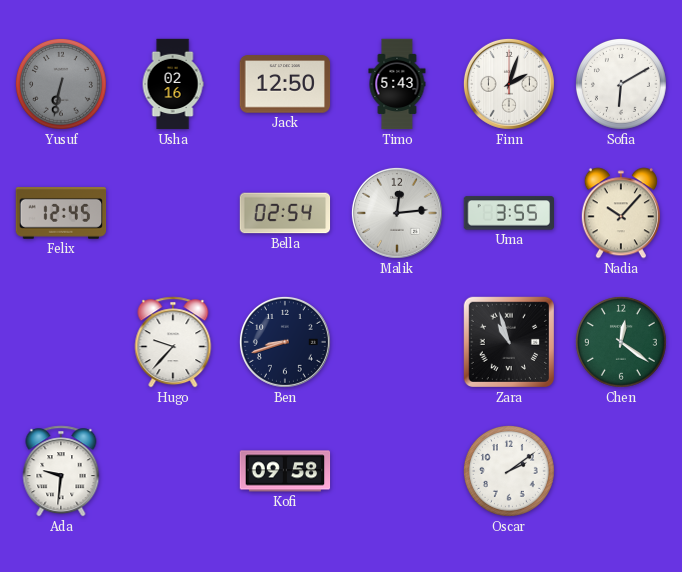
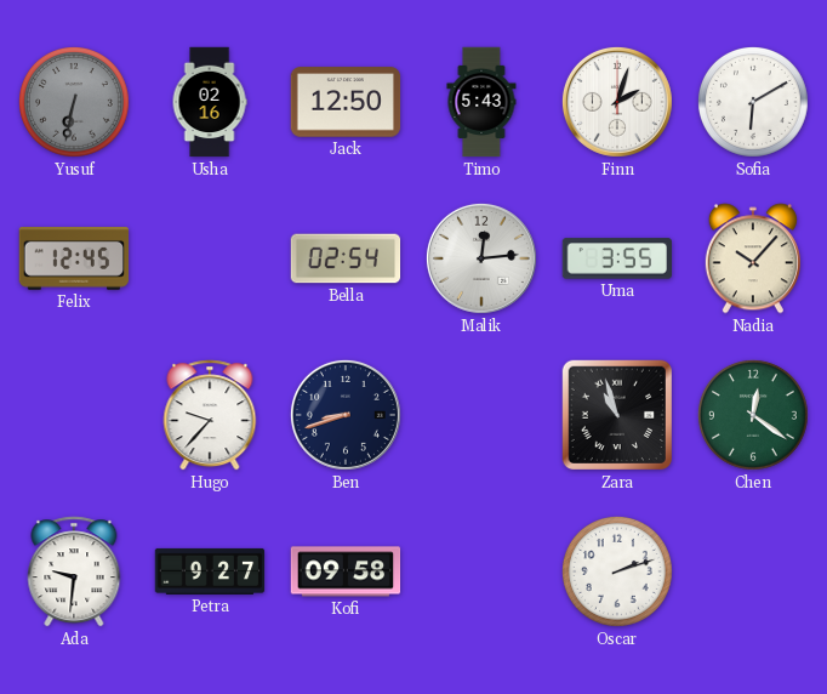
Petra: none -> 9:27 (210, 571)
Oscar: 2:09 -> 2:12 (617, 571)
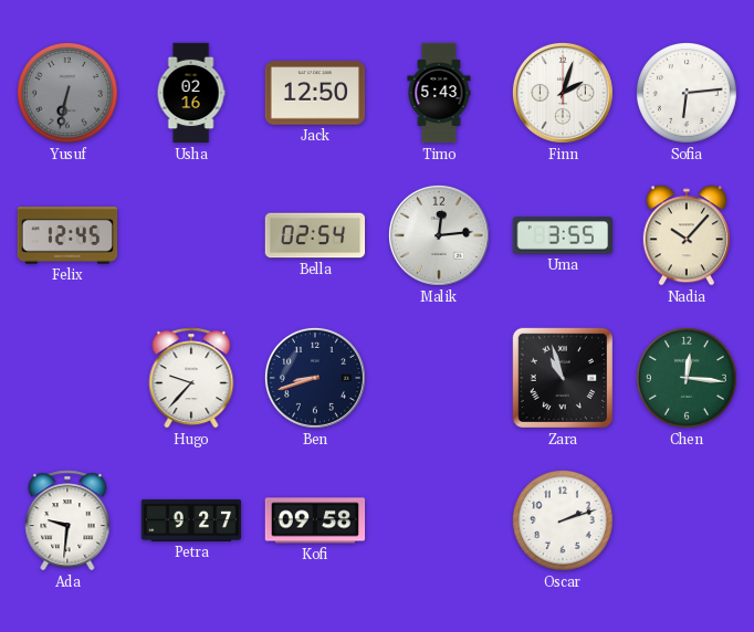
Sofia: 6:10 -> 6:14 (687, 93)
Chen: 12:21 -> 12:16 (687, 378)
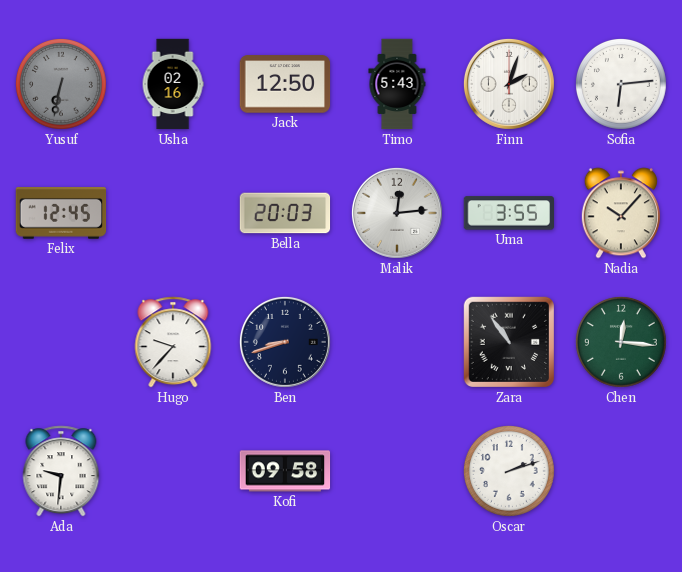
Bella: 02:54 -> 20:03 (285, 213)
Zara: 10:57 -> 10:54 (509, 342)
Petra: 9:27 -> none (191, 520)
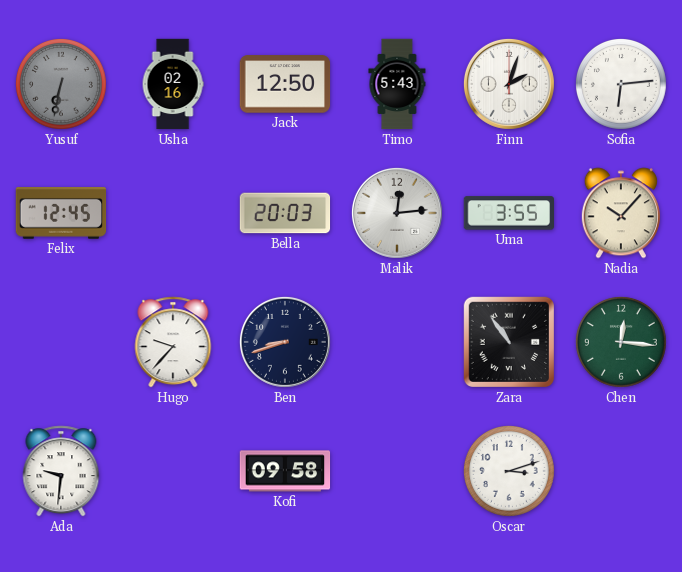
Oscar: 2:12 -> 3:12 (509, 471)
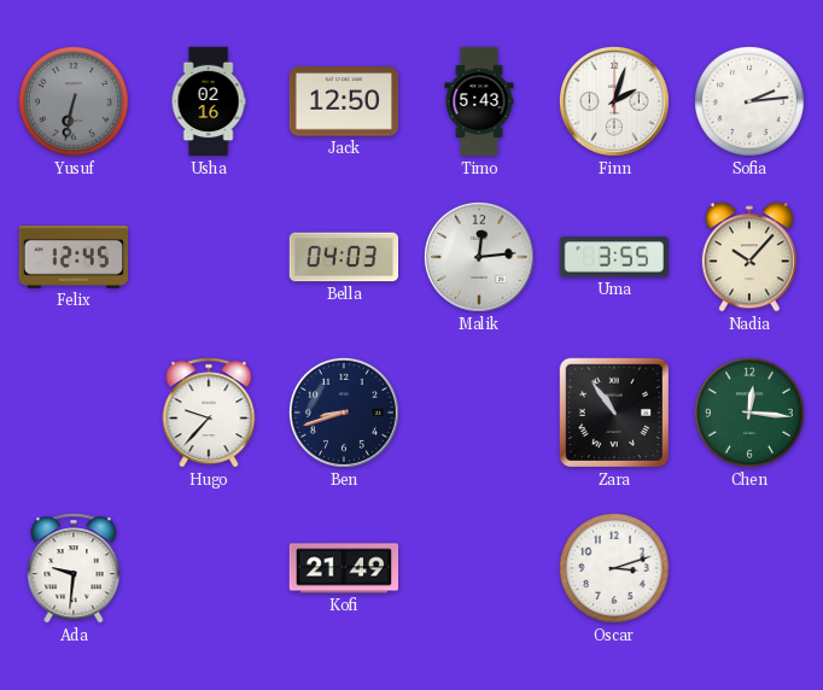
Sofia: 6:14 -> 2:14 (749, 101)
Bella: 20:03 -> 04:03 (344, 257)
Kofi: 09:58 -> 21:49 (344, 568)
